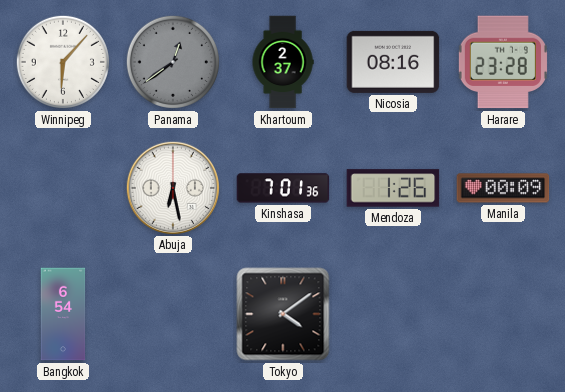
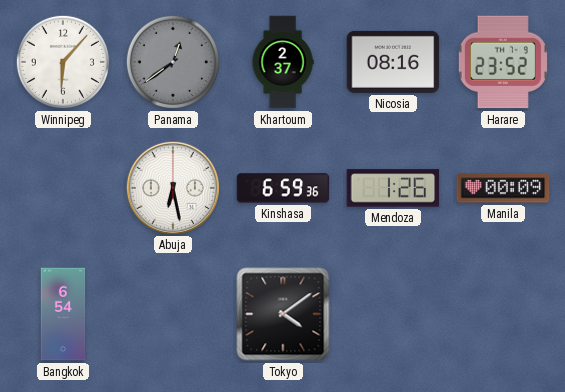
Harare: 23:28 -> 23:52 (503, 62)
Kinshasa: 7:01 -> 6:59 (283, 188)
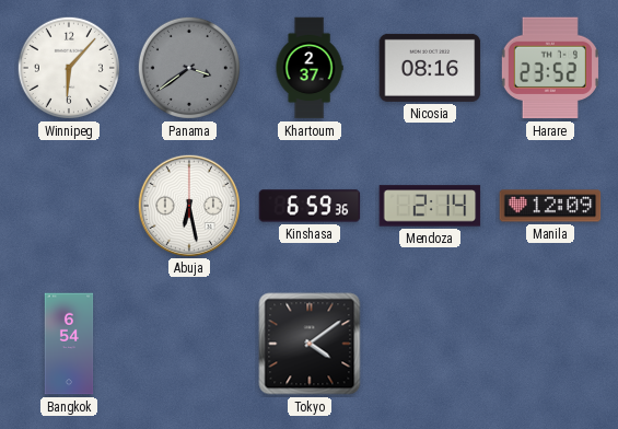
Panama: 12:39 -> 3:39 (189, 68)
Mendoza: 1:26 -> 2:14 (430, 206)
Manila: 00:09 -> 12:09 (550, 206)
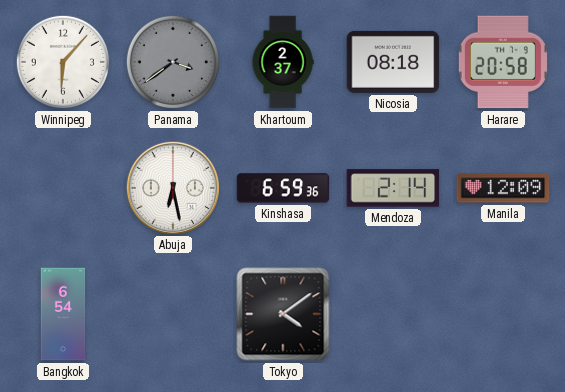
Nicosia: 08:16 -> 08:18 (393, 62)
Harare: 23:52 -> 20:58 (503, 62)
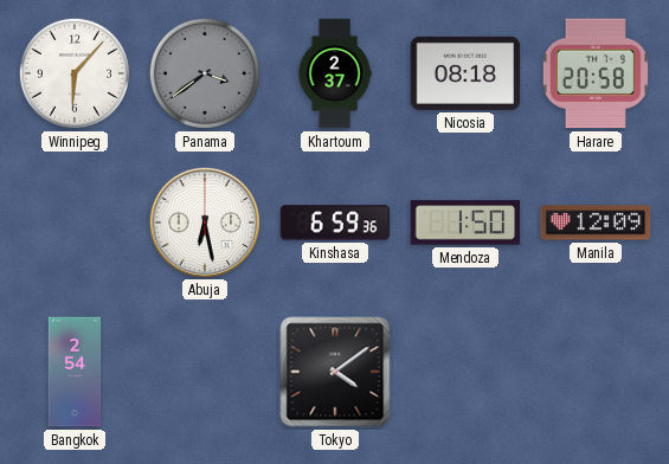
Mendoza: 2:14 -> 1:50 (465, 223)
Bangkok: 6:54 -> 2:54 (75, 372)
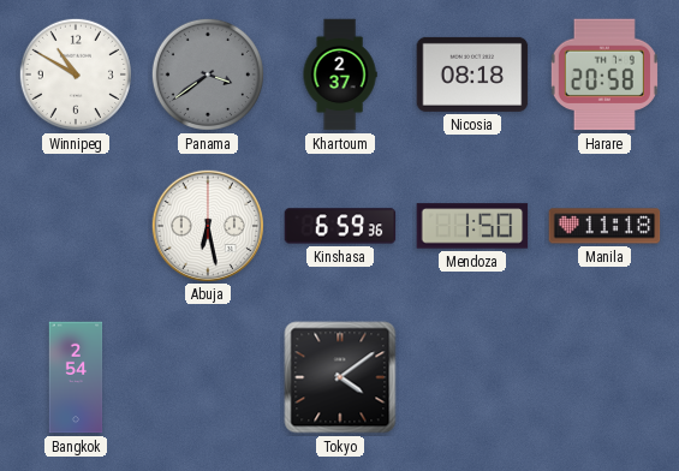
Winnipeg: 6:07 -> 10:50 (76, 74)
Manila: 12:09 -> 11:18 (604, 226)
